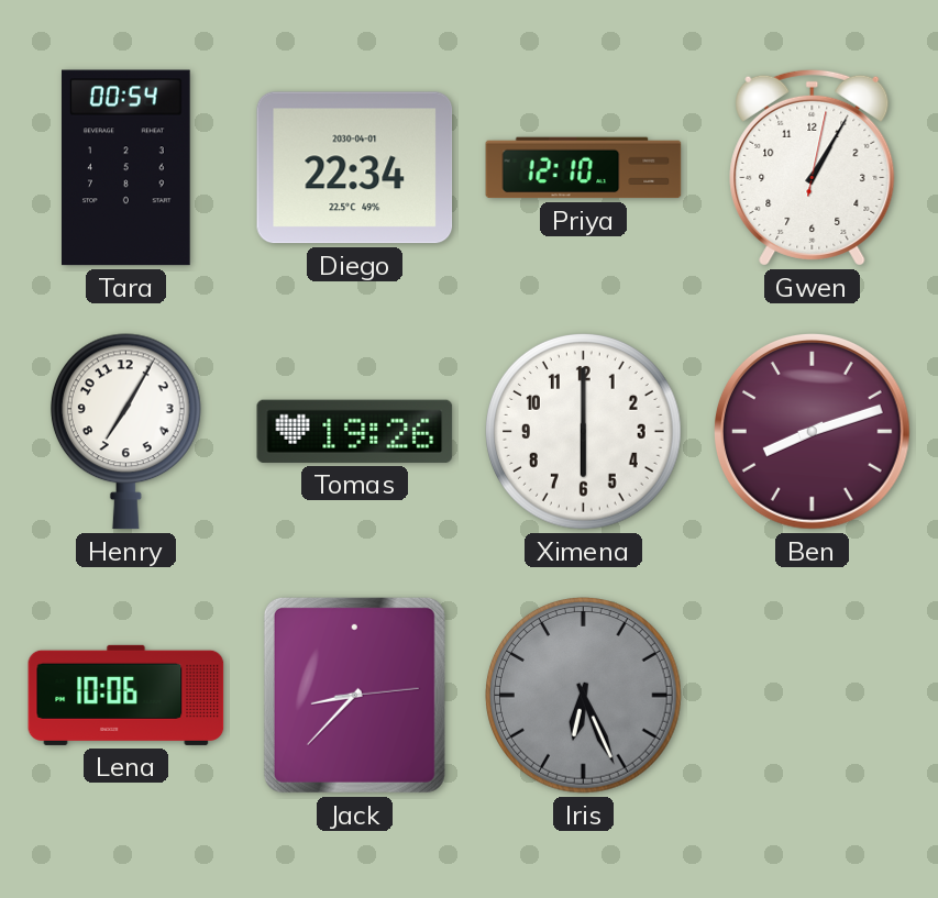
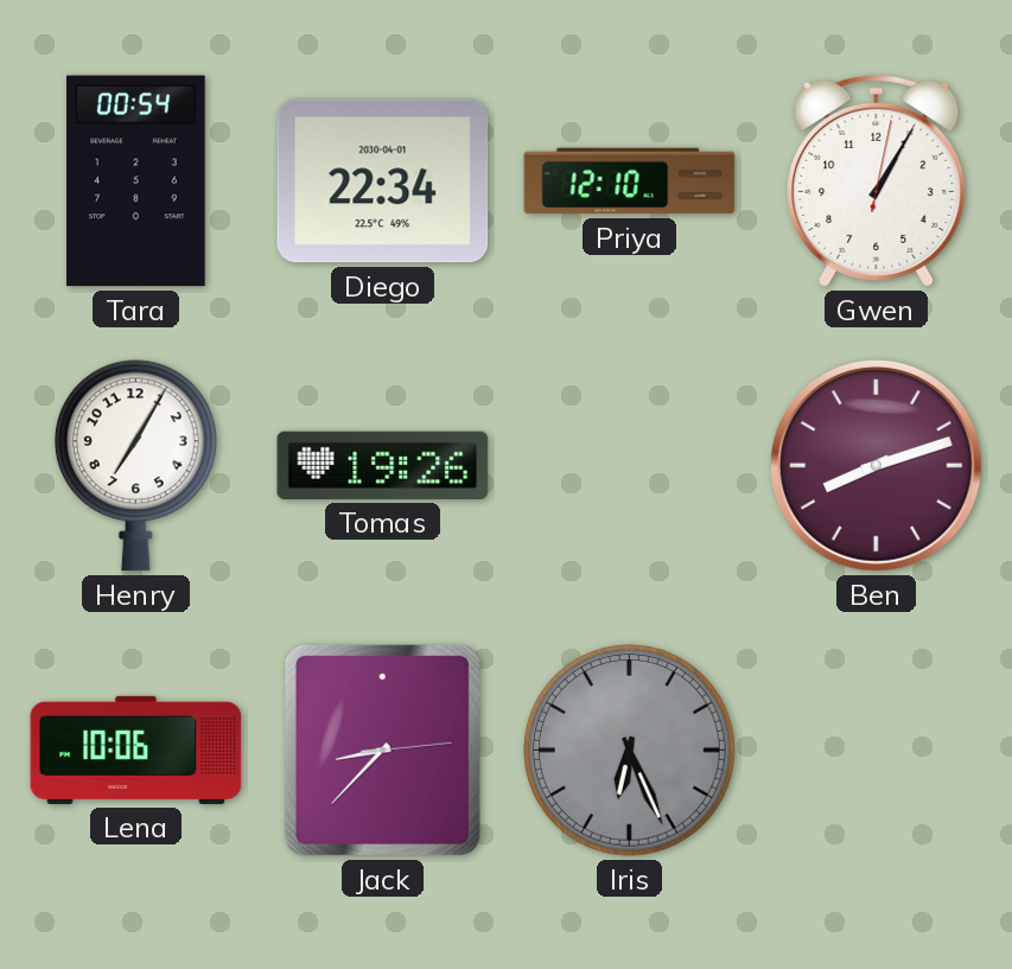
Ximena: 6:00 -> none (584, 432)
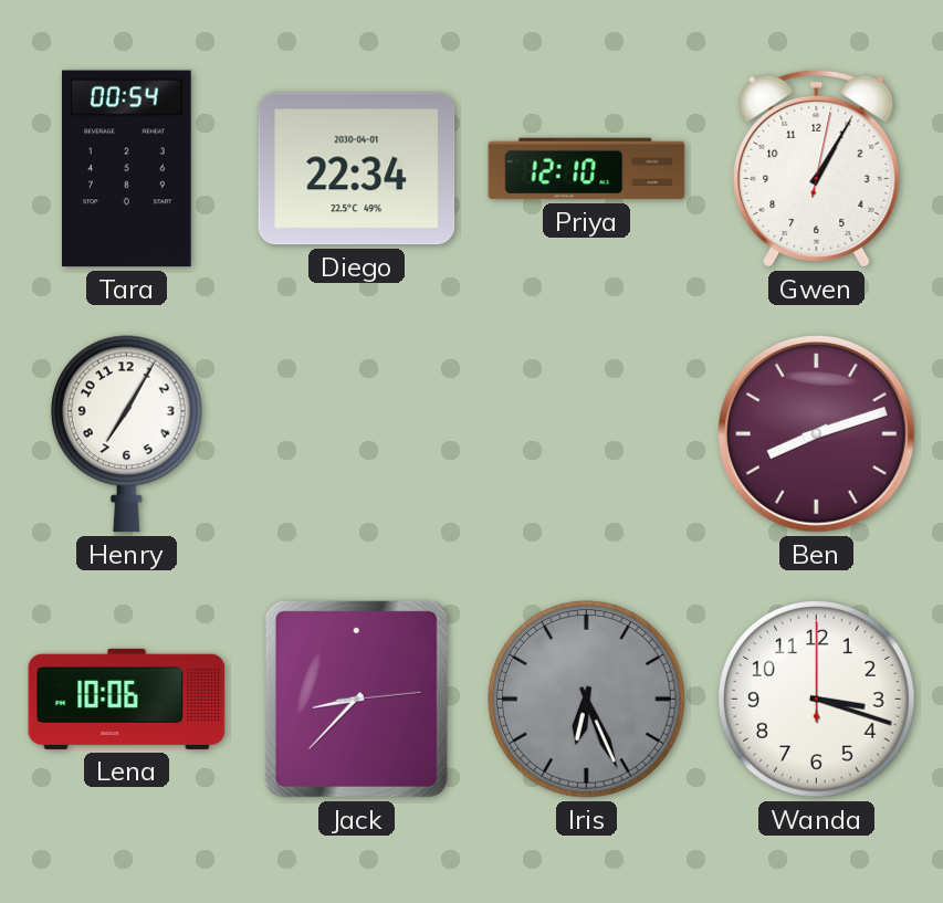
Tomas: 19:26 -> none (383, 465)
Wanda: none -> 3:18 (817, 700)
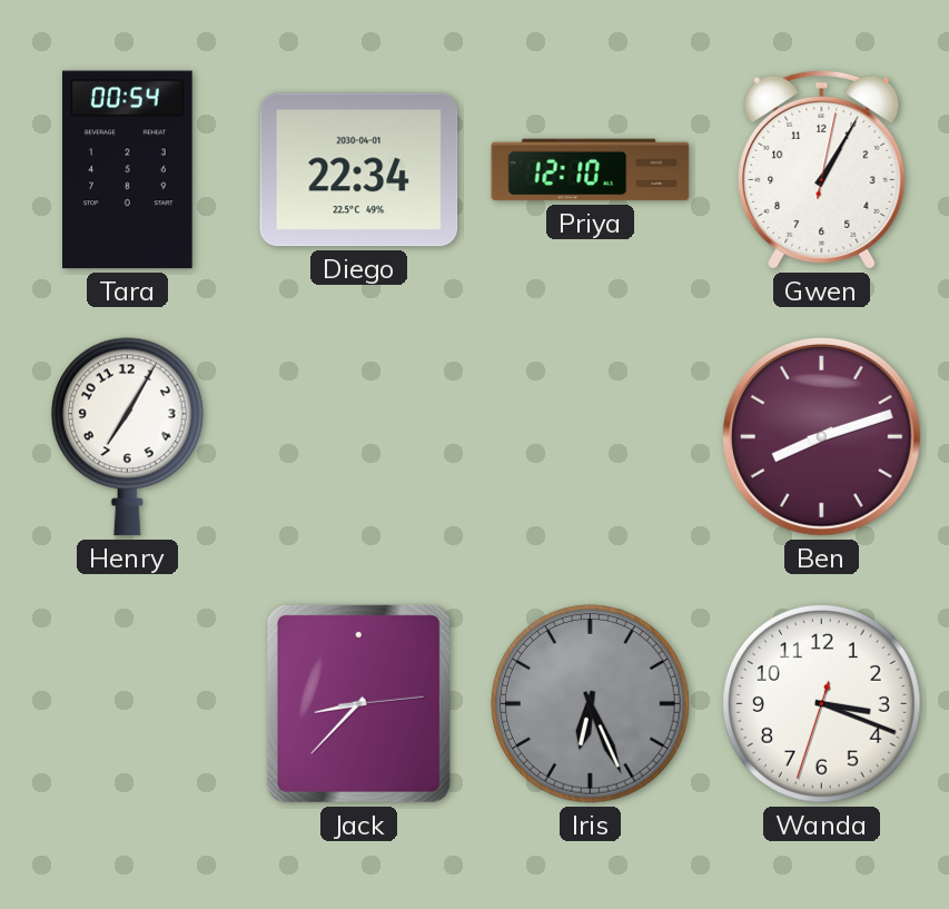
Lena: 10:06 -> none (127, 699)
Wanda: 3:18:00 -> 3:18:33 (822, 704)
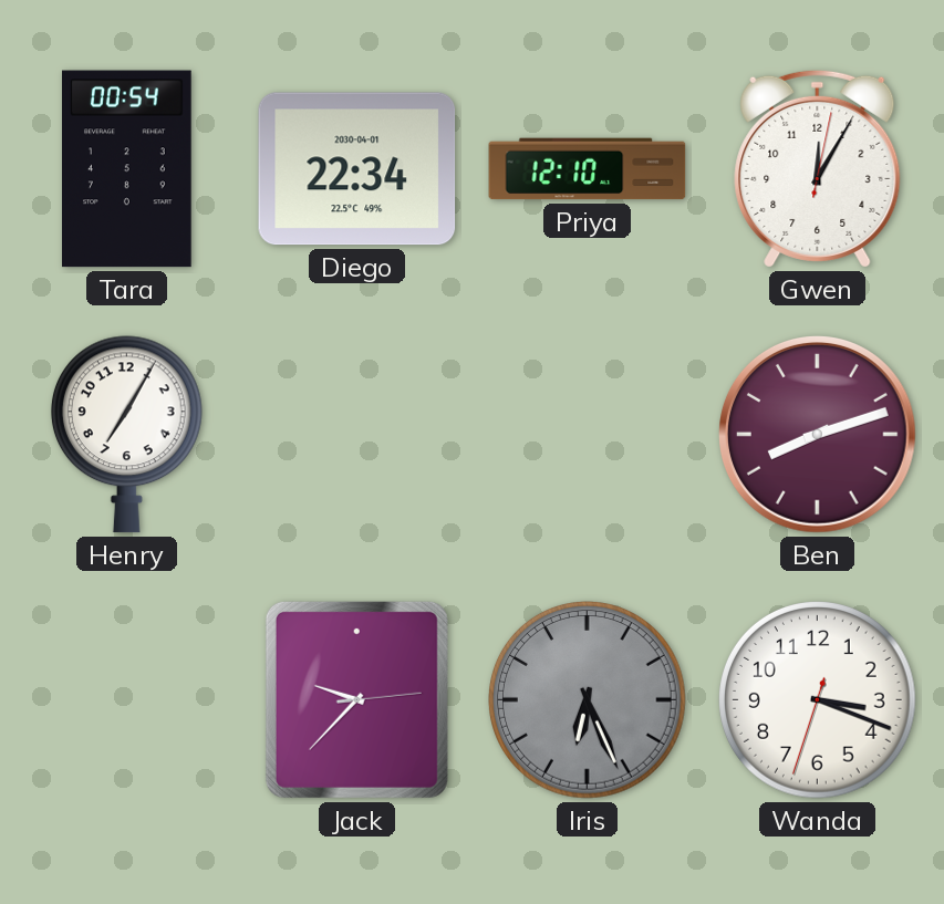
Gwen: 1:05 -> 12:05 (818, 168)
Jack: 8:37 -> 9:37 (356, 699)
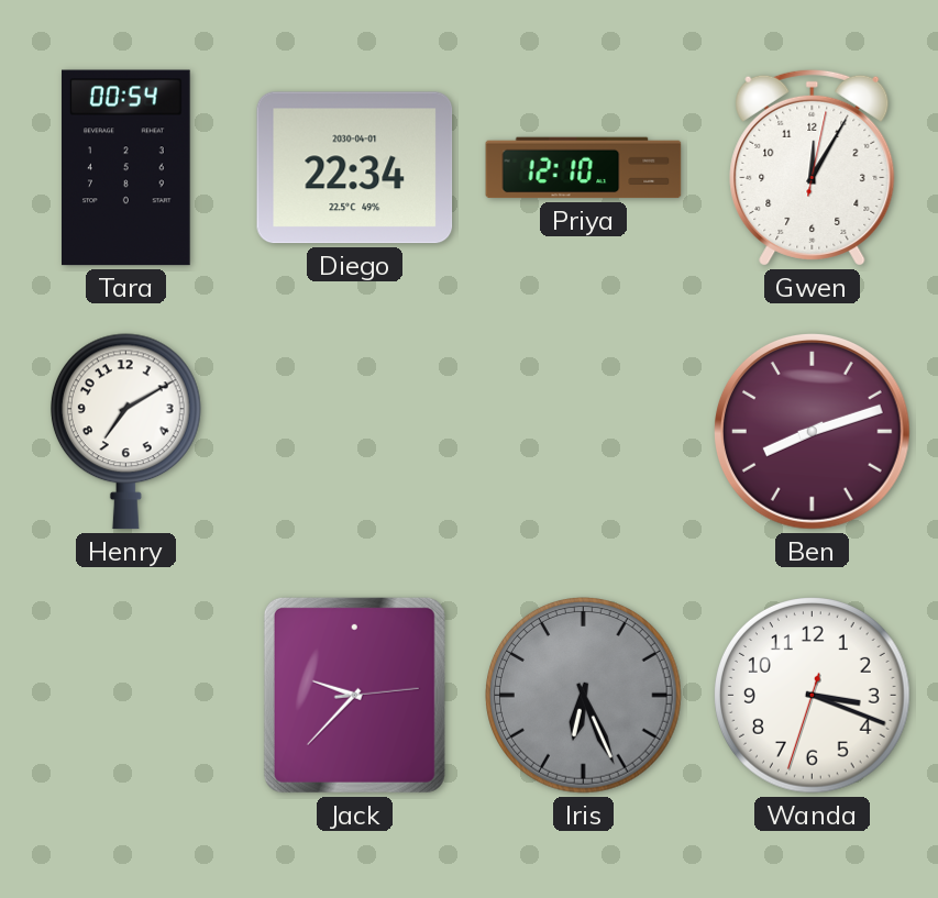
Henry: 7:05 -> 7:10 (125, 432)
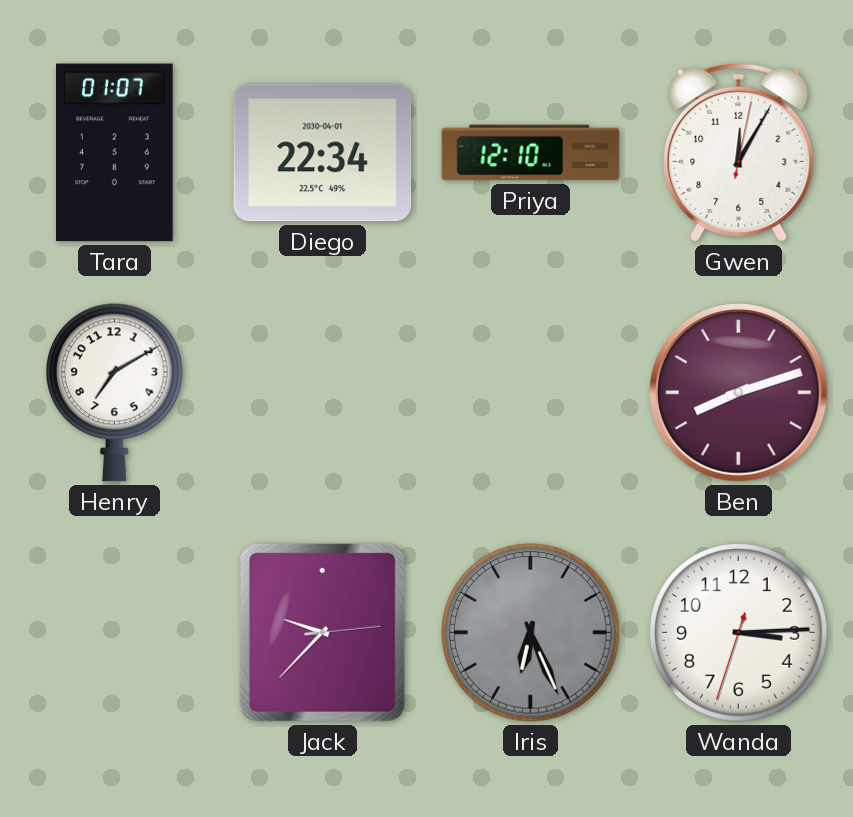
Tara: 00:54 -> 01:07 (115, 153)
Wanda: 3:18 -> 3:14 (739, 633)
